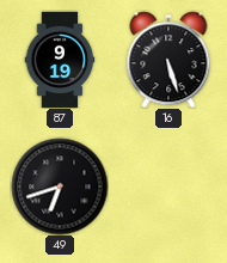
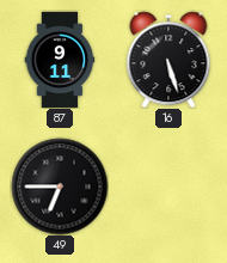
87: 9:19 -> 9:11 (60, 60)
49: 6:42 -> 6:45 (60, 186)
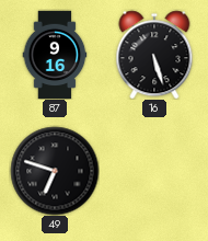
87: 9:11 -> 9:16 (55, 55)
49: 6:45 -> 6:48 (55, 171)
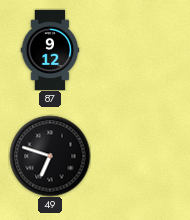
87: 9:16 -> 9:12 (50, 50)
16: 5:27 -> none (154, 55)
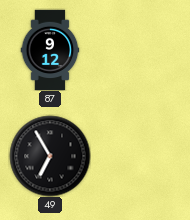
49: 6:48 -> 6:55 (50, 156)
